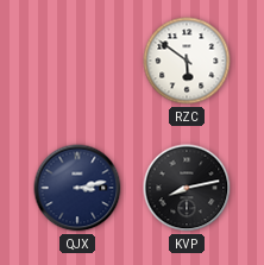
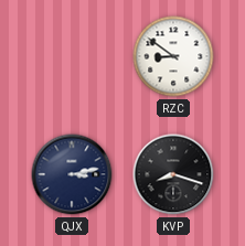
RZC: 5:51 -> 8:51 (173, 56)
KVP: 8:13 -> 8:18 (173, 174)
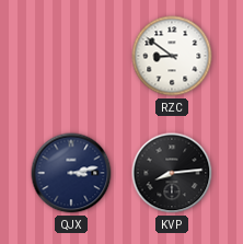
KVP: 8:18 -> 8:14 (172, 173)
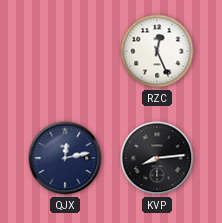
RZC: 8:51 -> 12:26 (157, 51)
QJX: 3:13 -> 12:13 (65, 158)
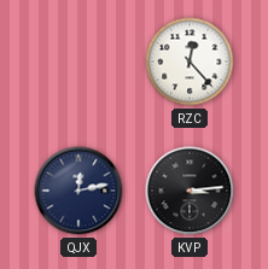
RZC: 12:26 -> 12:23 (190, 62)
KVP: 8:14 -> 3:14 (190, 191)
